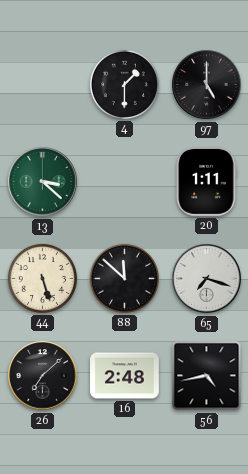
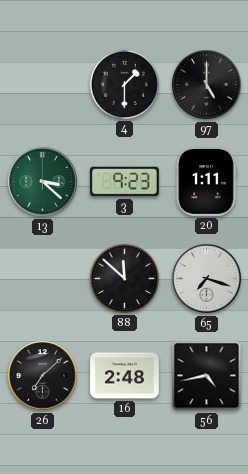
3: none -> 9:23 (125, 182)
44: 5:27 -> none (42, 278)
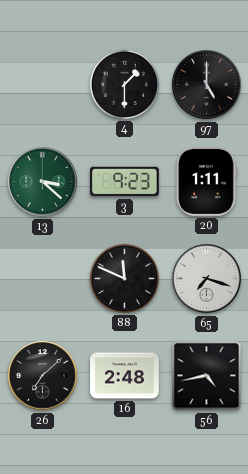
88: 11:52 -> 11:49 (124, 278)
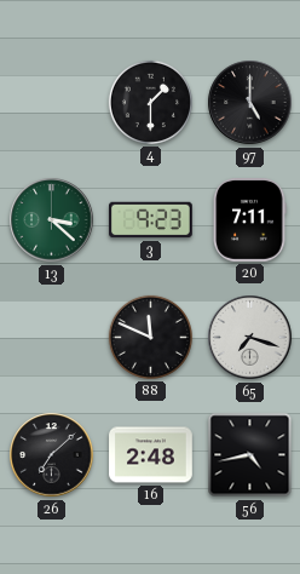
20: 1:11 -> 7:11 (249, 220)
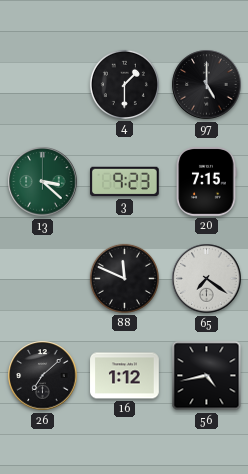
20: 7:11 -> 7:15 (206, 182)
65: 7:18 -> 7:21 (207, 279)
16: 2:48 -> 1:12 (125, 376)
